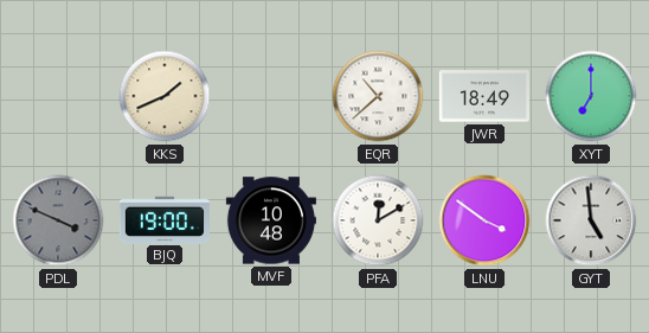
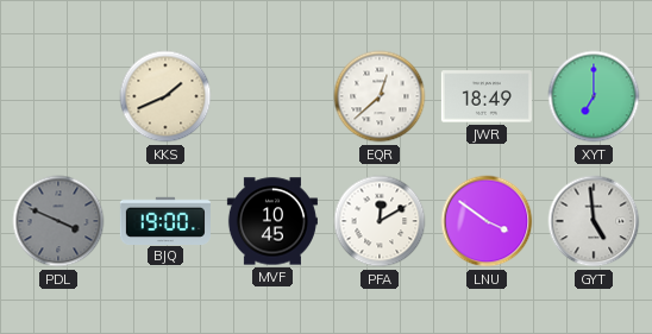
EQR: 10:38 -> 12:38 (380, 96)
MVF: 10:48 -> 10:45 (272, 221)
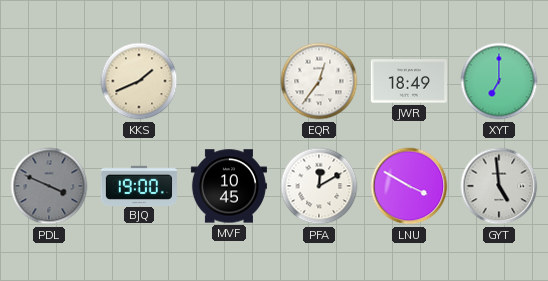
EQR: 12:38 -> 12:36 (319, 81)
LNU: 3:51 -> 3:50 (409, 186)
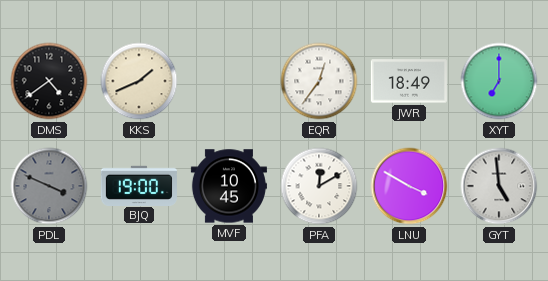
DMS: none -> 4:39 (49, 81)
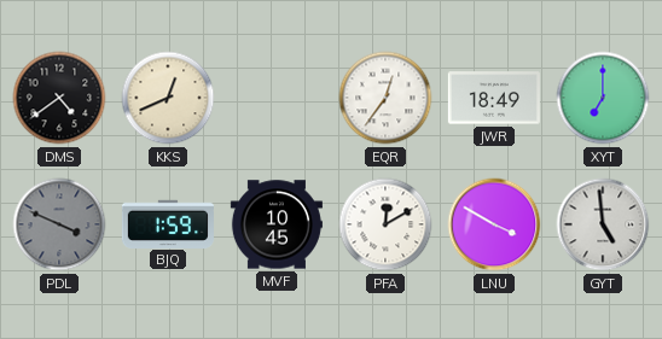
KKS: 1:41 -> 12:41 (168, 98)
BJQ: 19:00 -> 1:59 (168, 223)
